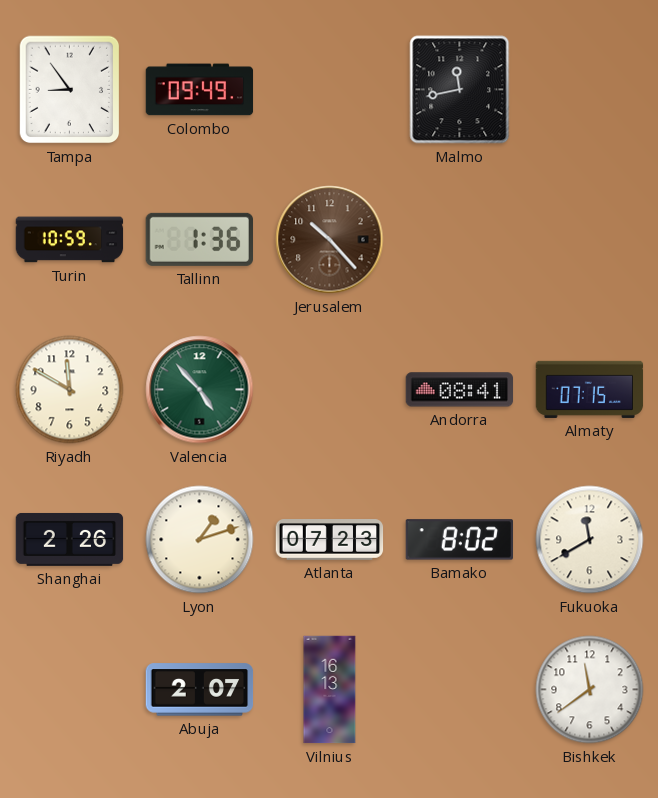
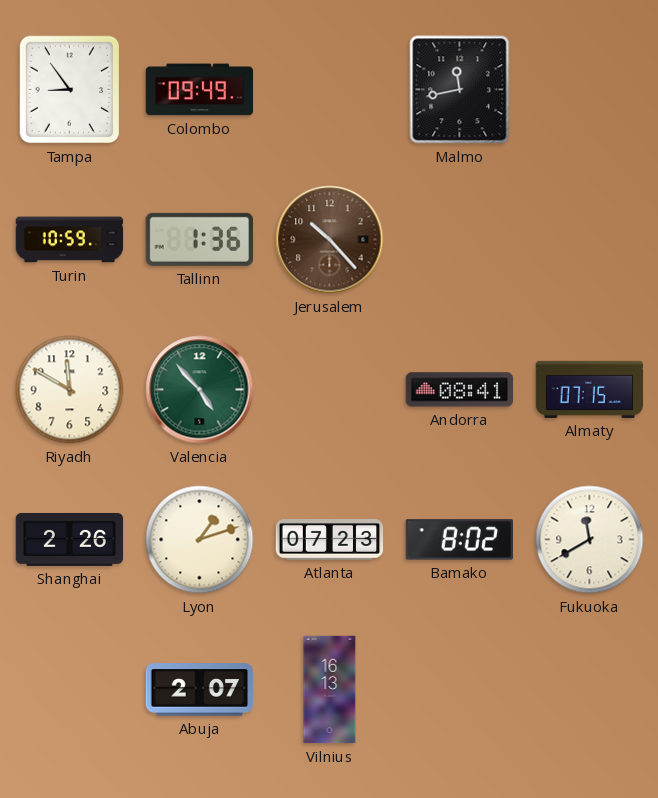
Bishkek: 11:39 -> none (590, 690)
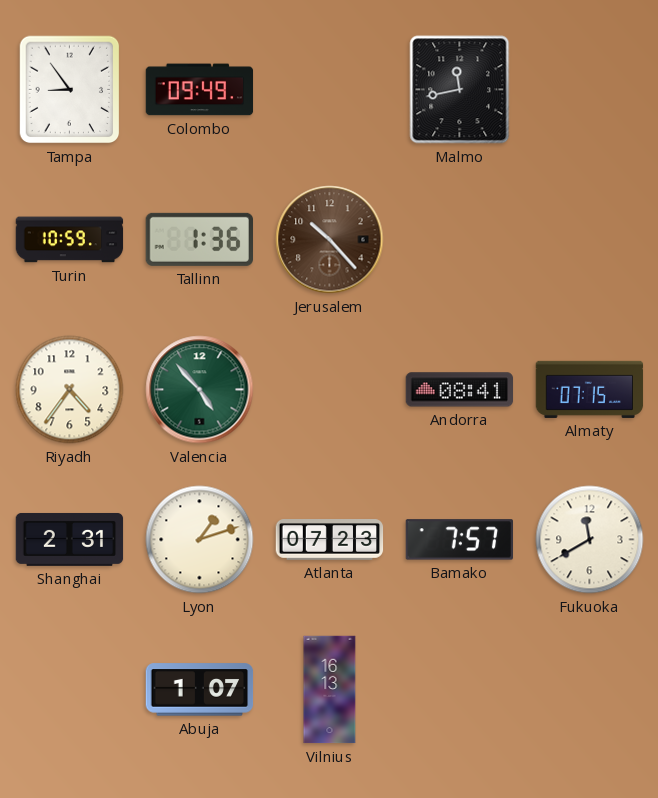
Riyadh: 11:50 -> 4:36 (70, 390)
Shanghai: 2:26 -> 2:31 (70, 539)
Bamako: 8:02 -> 7:57 (459, 540)
Abuja: 2:07 -> 1:07 (200, 690)
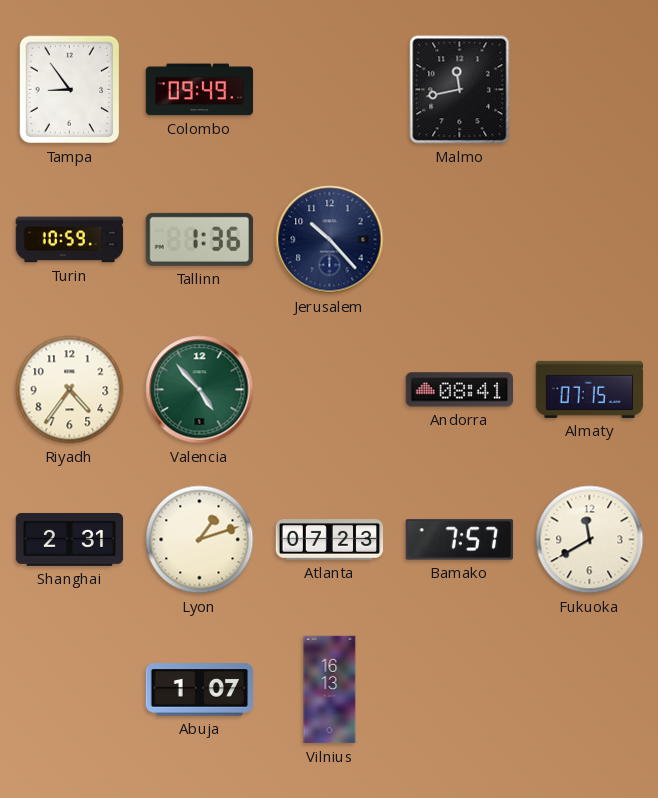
Jerusalem dial: brown -> navy (330, 240)
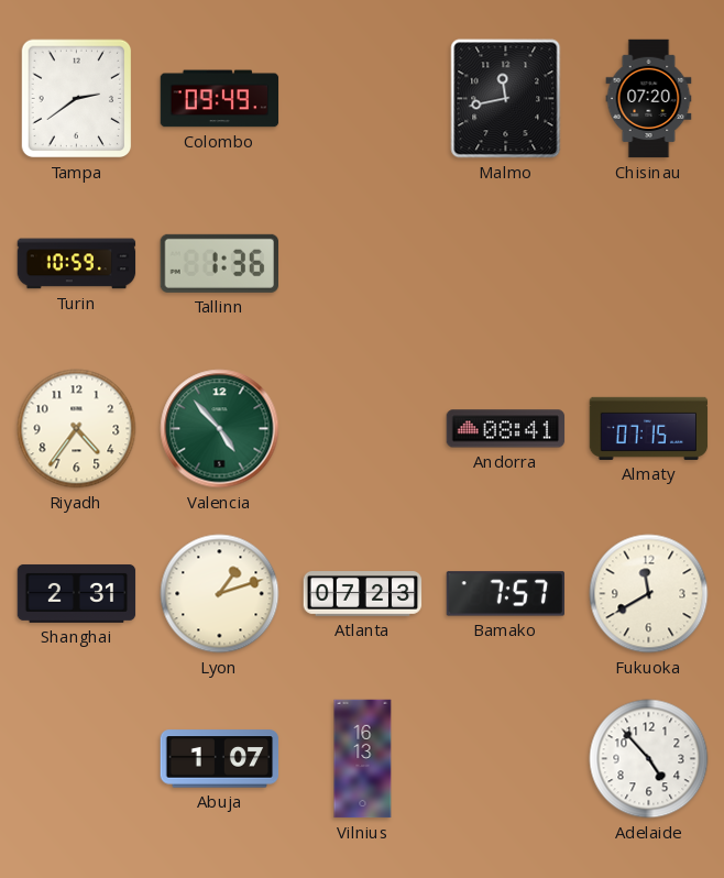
Tampa: 8:54 -> 2:39 (77, 99)
Chisinau: none -> 07:20 (649, 99)
Jerusalem: 10:23 -> none (330, 240)
Adelaide: none -> 4:53 (649, 759)
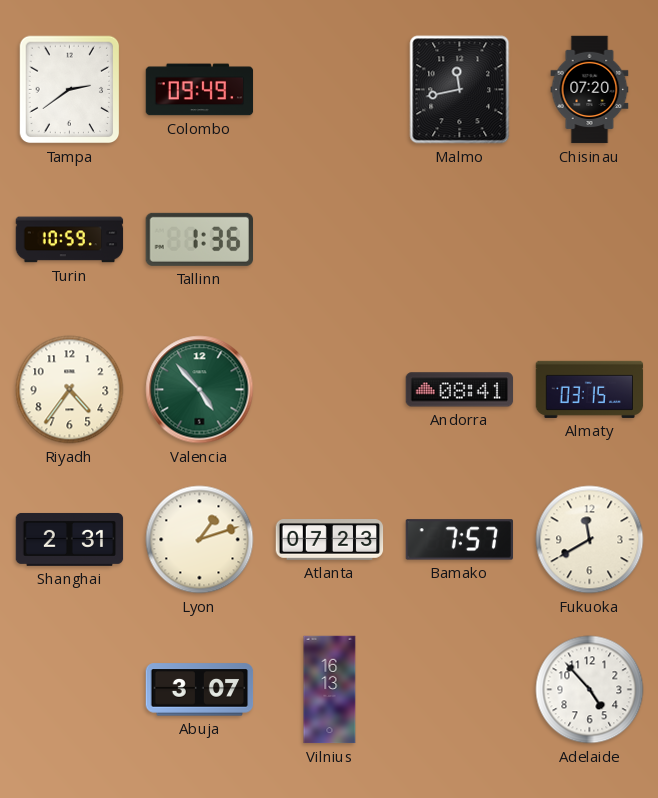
Almaty: 07:15 -> 03:15 (590, 389)
Abuja: 1:07 -> 3:07 (200, 690)
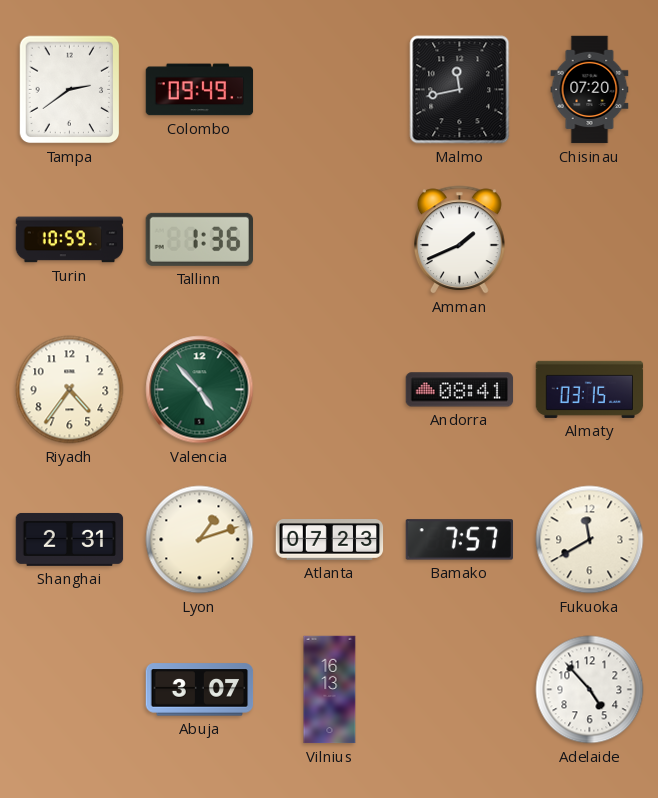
Amman: none -> 1:41 (460, 240)
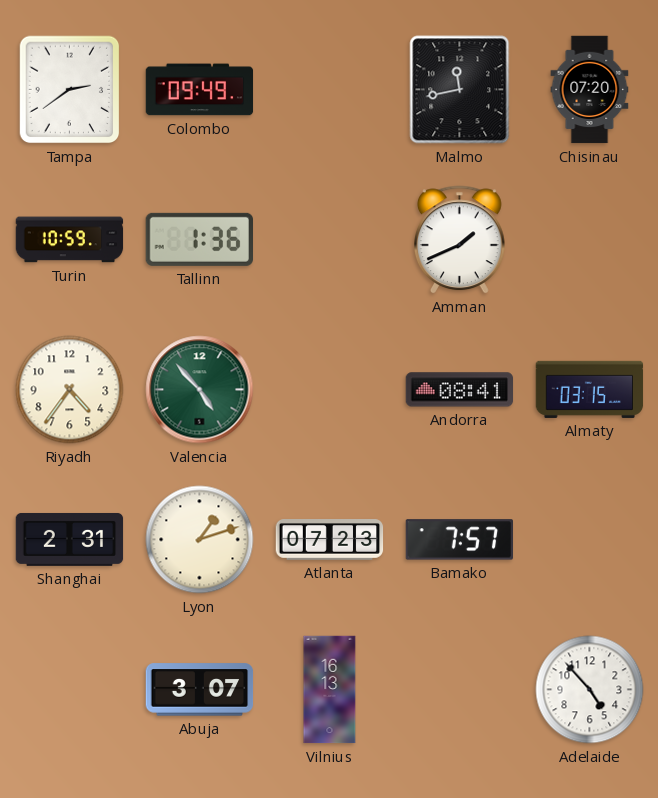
Fukuoka: 11:40 -> none (590, 540)
